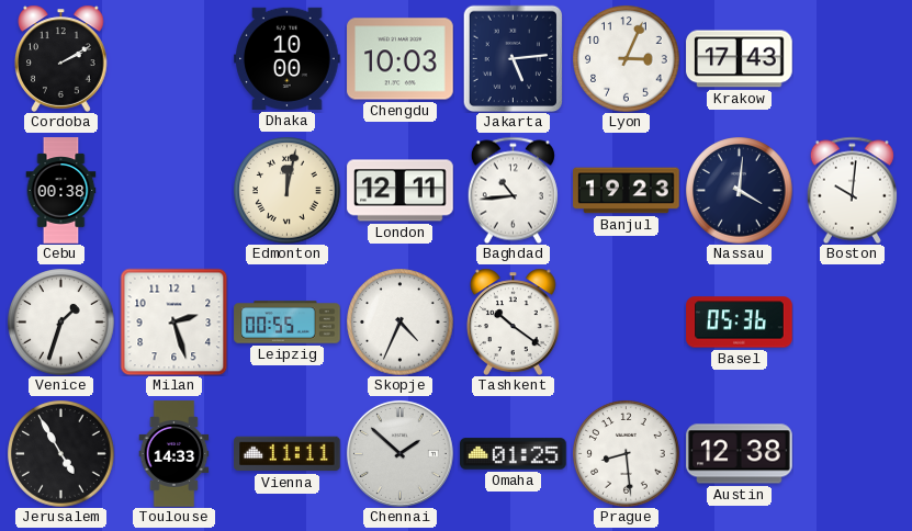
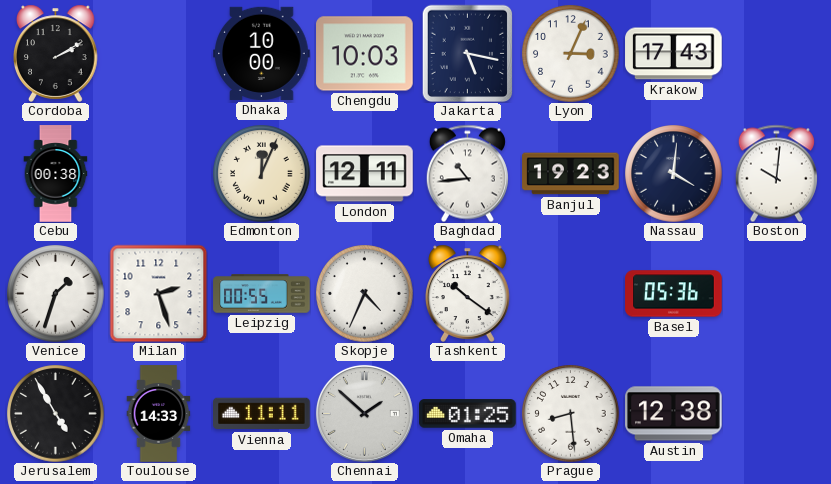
Jakarta: 5:14 -> 5:17 (468, 53)
Edmonton: 12:02 -> 12:04 (262, 174)
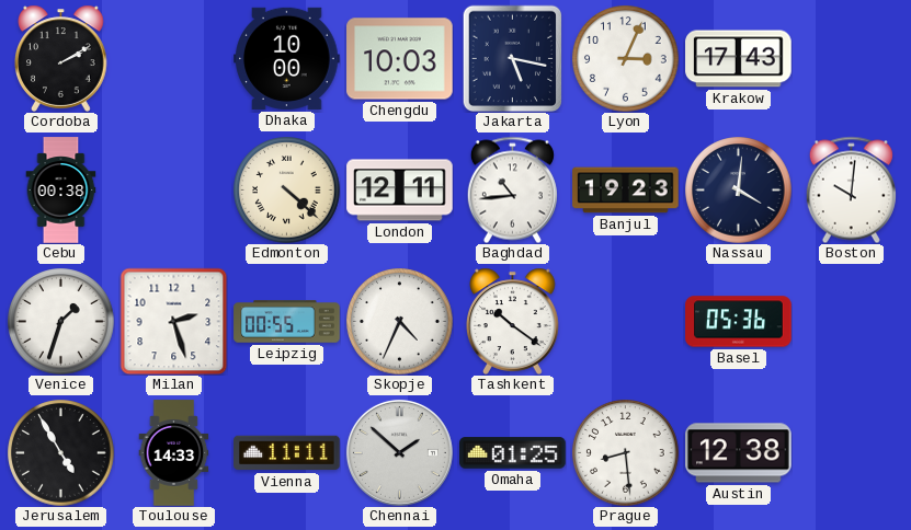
Edmonton: 12:04 -> 4:22 (287, 191)
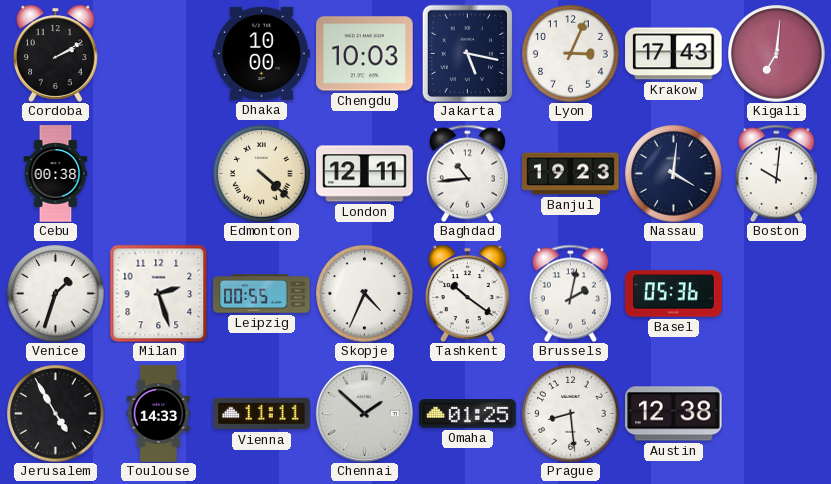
Kigali: none -> 7:01 (777, 54)
Brussels: none -> 2:02 (570, 293)
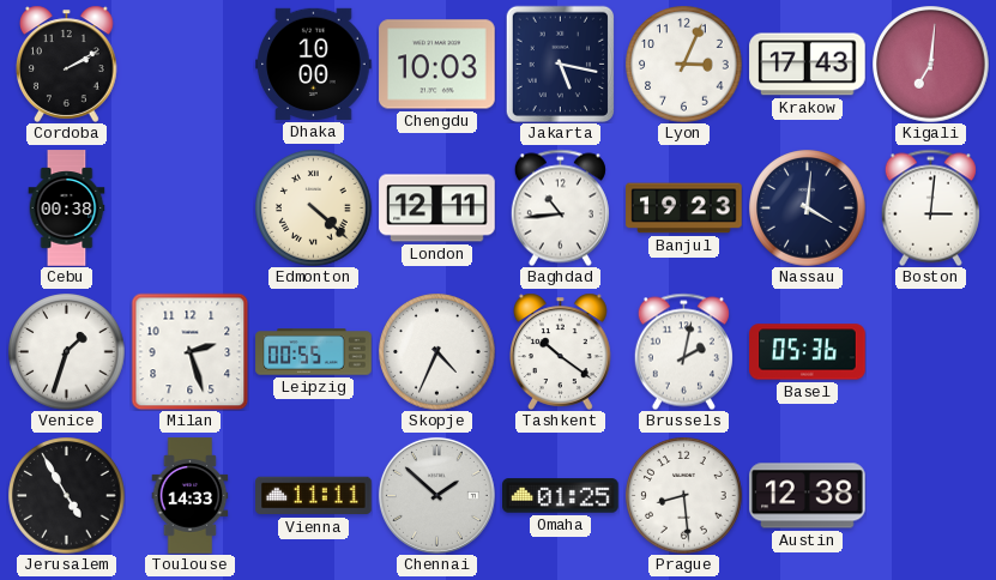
Boston: 10:01 -> 3:01 (930, 207)
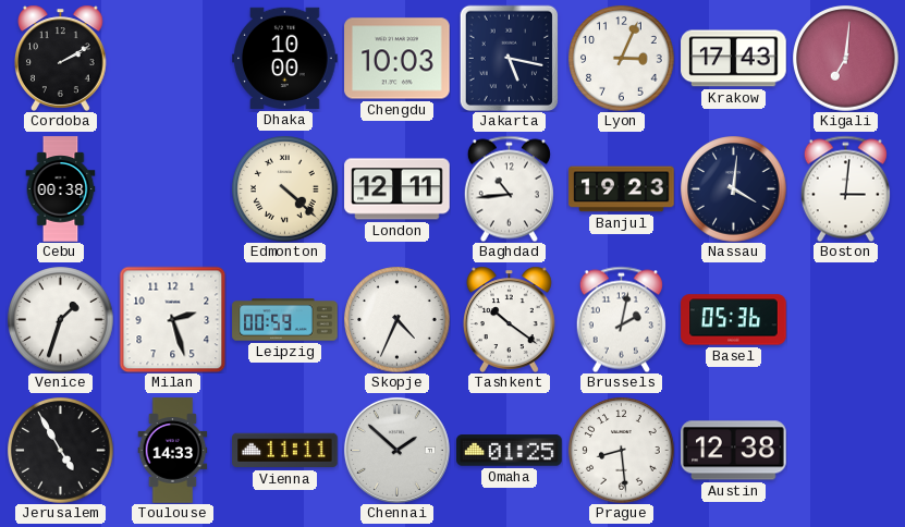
Leipzig: 00:55 -> 00:59 (285, 320)
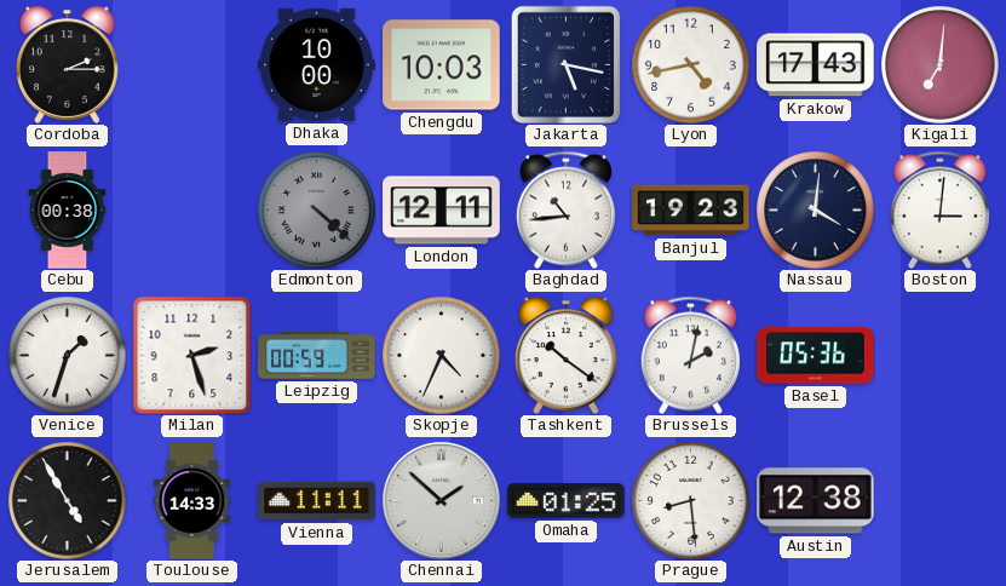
Cordoba: 2:10 -> 2:15 (68, 64)
Lyon: 3:04 -> 4:43 (691, 65)
Edmonton dial: cream -> grey (317, 211)
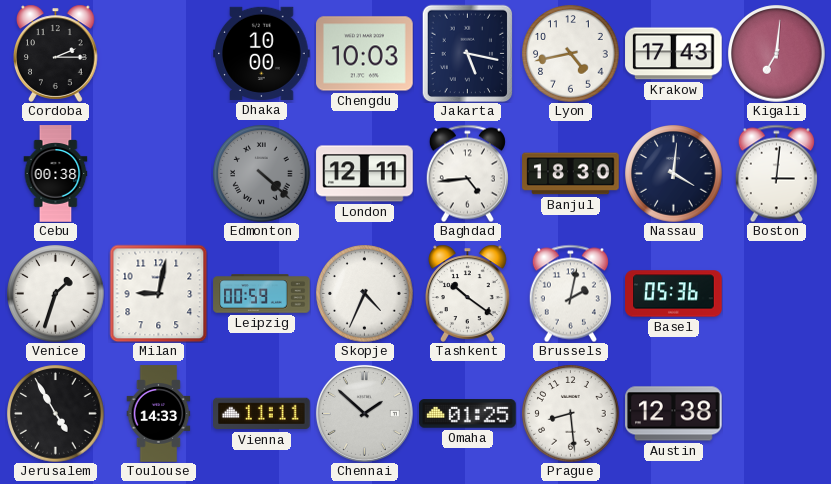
Baghdad: 10:44 -> 4:44 (467, 173)
Banjul: 19:23 -> 18:30 (571, 174)
Milan: 2:27 -> 9:02 (158, 293)
